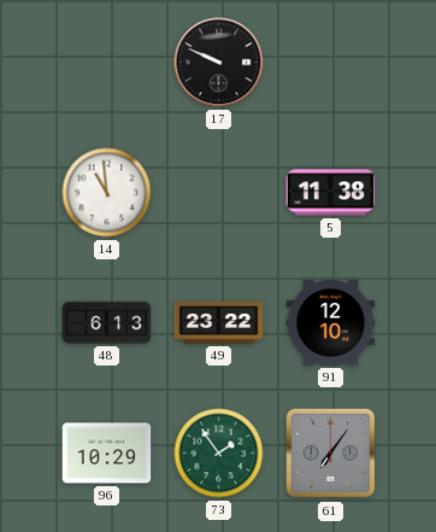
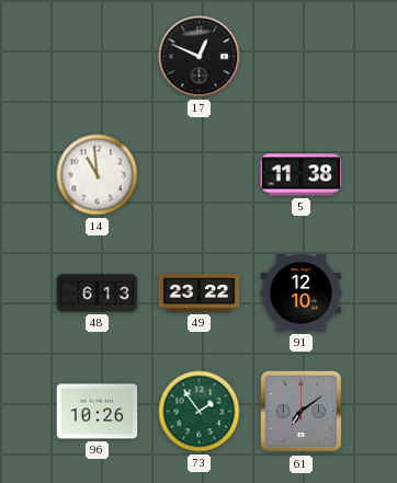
17: 9:49 -> 12:49 (200, 57)
96: 10:29 -> 10:26 (98, 412)
61: 7:06 -> 7:09 (302, 412)
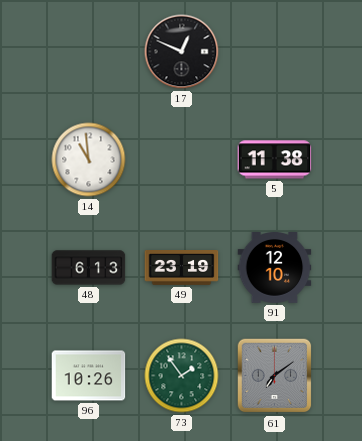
49: 23:22 -> 23:19 (182, 268)
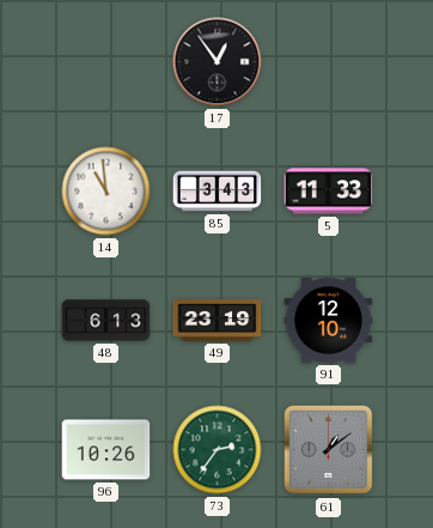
17: 12:49 -> 12:54 (218, 62)
85: none -> 3:43 (218, 192)
5: 11:38 -> 11:33 (329, 192)
73: 1:54 -> 2:36 (218, 450)
61: 7:09 -> 1:09 (329, 450)
